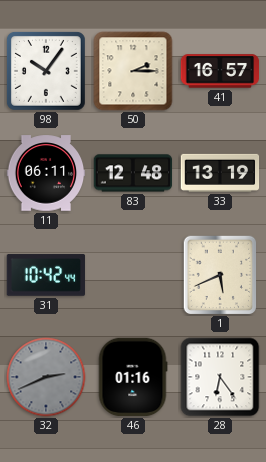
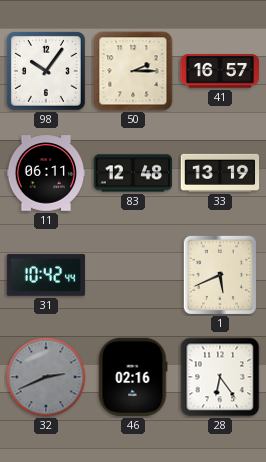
46: 01:16 -> 02:16 (133, 377)
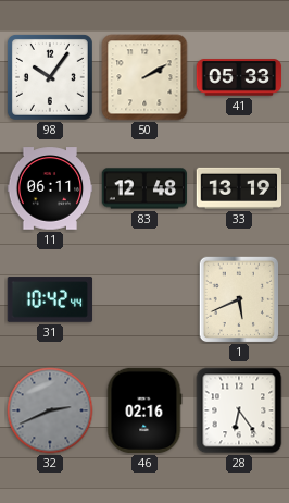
50: 2:15 -> 2:10 (144, 77)
41: 16:57 -> 05:33 (239, 77)
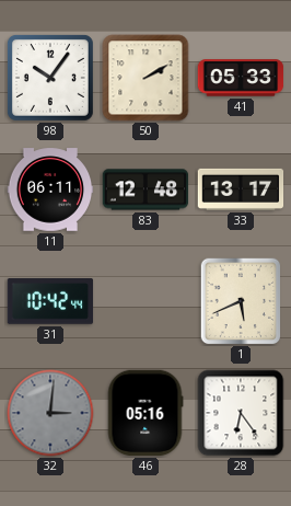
33: 13:19 -> 13:17 (241, 189)
32: 2:41 -> 3:01 (50, 413)
46: 02:16 -> 05:16 (145, 413)
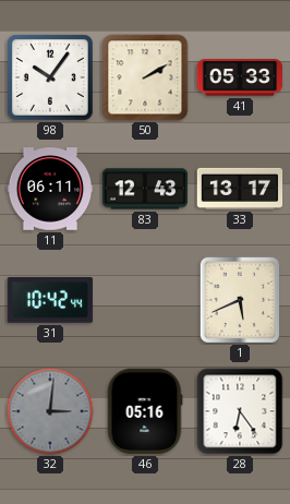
83: 12:48 -> 12:43 (145, 189)
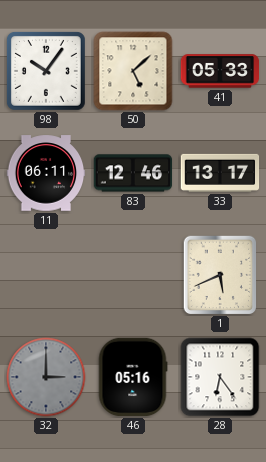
50: 2:10 -> 5:08 (133, 71)
83: 12:43 -> 12:46 (133, 173)
31: 10:42 -> none (50, 300)
32: 3:01 -> 3:00 (46, 377)
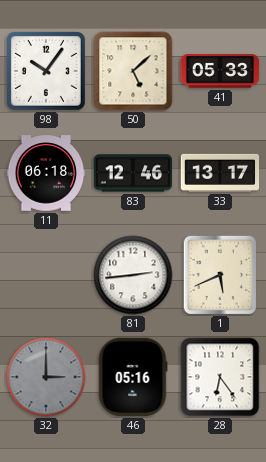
11: 06:11 -> 06:18 (46, 173)
81: none -> 2:44 (133, 275)
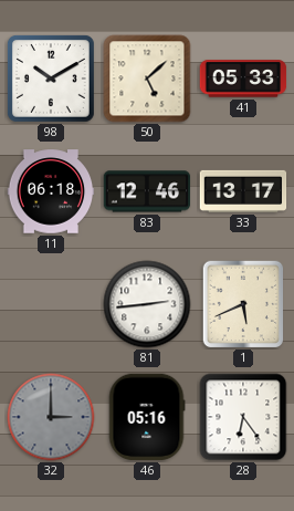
98: 10:06 -> 10:10 (51, 79)
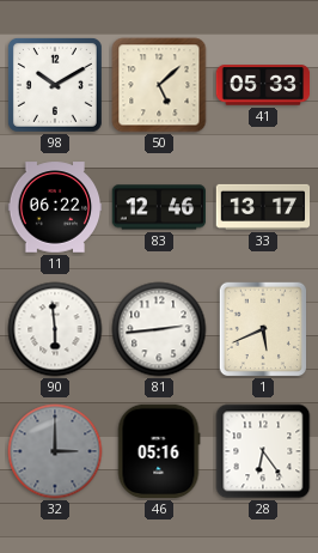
11: 06:18 -> 06:22 (55, 207)
90: none -> 5:59 (55, 329)
